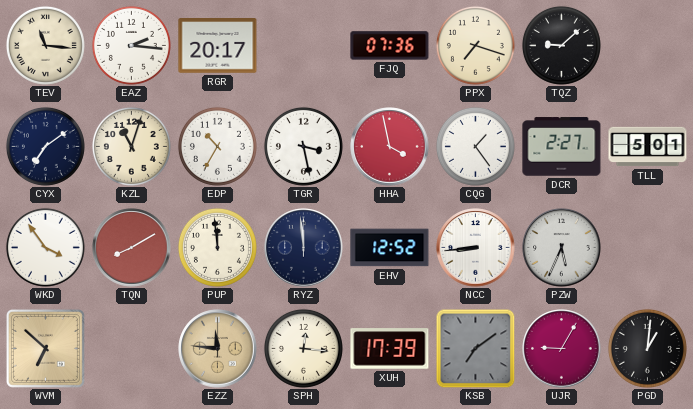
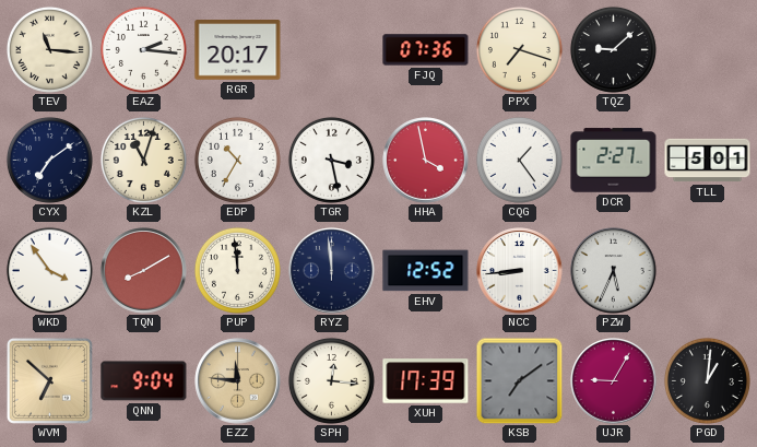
QNN: none -> 9:04 (144, 381)
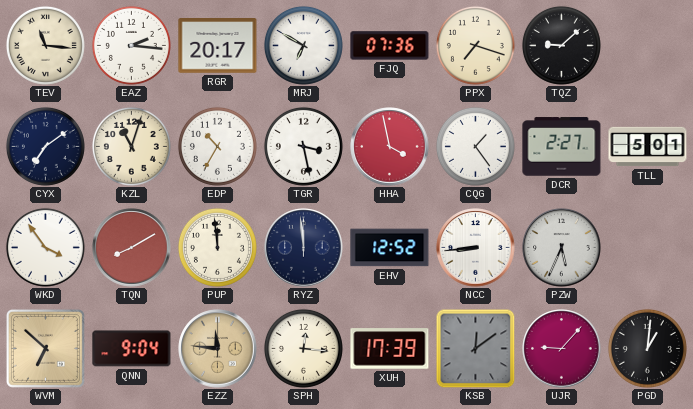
MRJ: none -> 6:50 (303, 45)
KSB: 7:09 -> 12:09 (475, 348)
UJR: 9:05 -> 9:07 (562, 349)
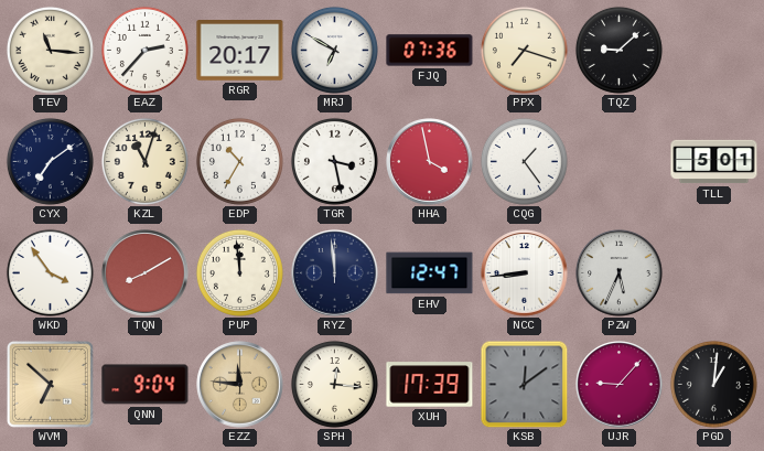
EAZ: 2:16 -> 2:37 (144, 50)
DCR: 2:27 -> none (562, 147)
EHV: 12:52 -> 12:47 (430, 273)
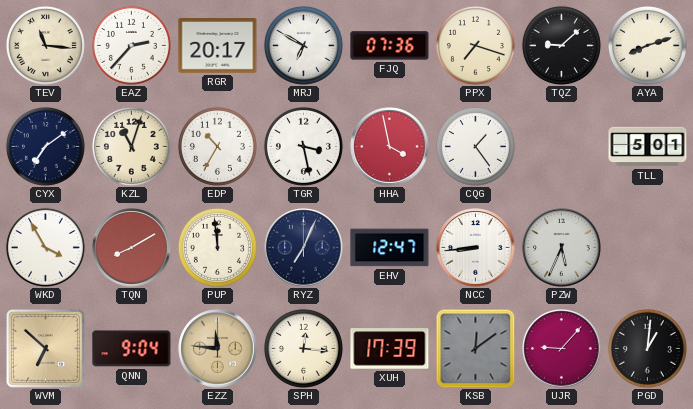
AYA: none -> 8:12 (647, 45)
WKD: 3:54 -> 3:55 (45, 247)
RYZ: 11:59 -> 7:04 (304, 248)
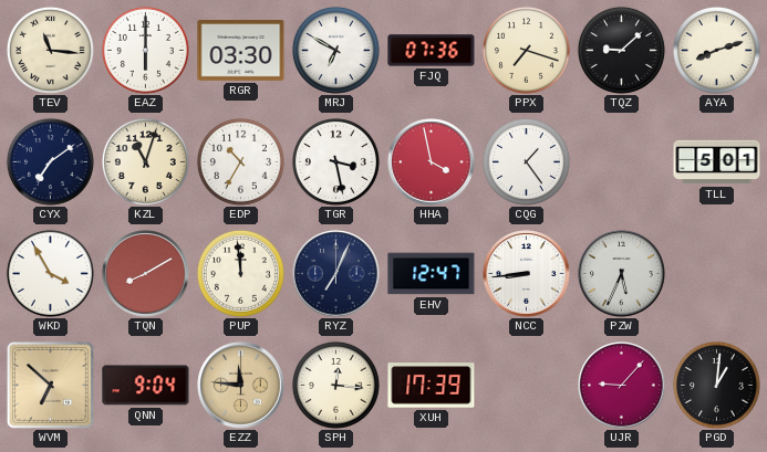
EAZ: 2:37 -> 6:00 (145, 50)
RGR: 20:17 -> 03:30 (241, 51)
KSB: 12:09 -> none (475, 348)
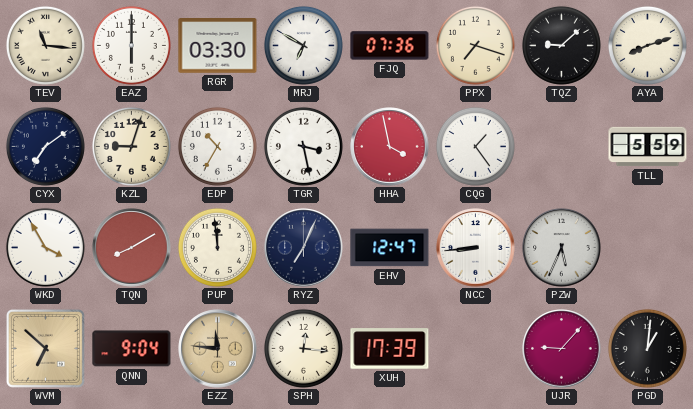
KZL: 11:03 -> 9:03 (131, 146)
TLL: 5:01 -> 5:59 (648, 147)
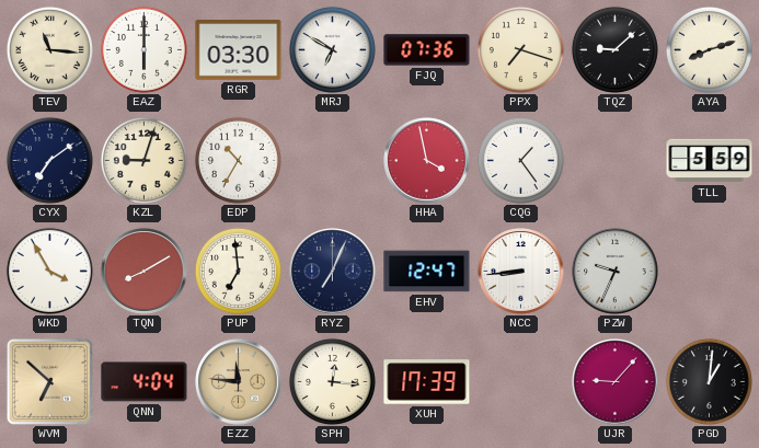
TGR: 3:28 -> none (303, 146)
PUP: 11:59 -> 6:59 (238, 271)
PZW: 5:34 -> 9:34 (616, 272)
QNN: 9:04 -> 4:04 (145, 382)
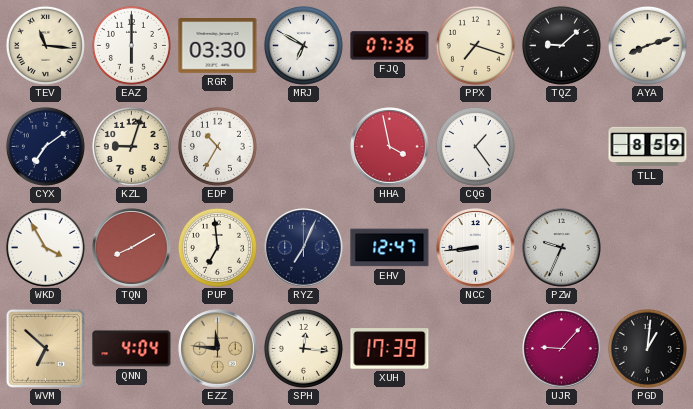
TLL: 5:59 -> 8:59 (648, 147)
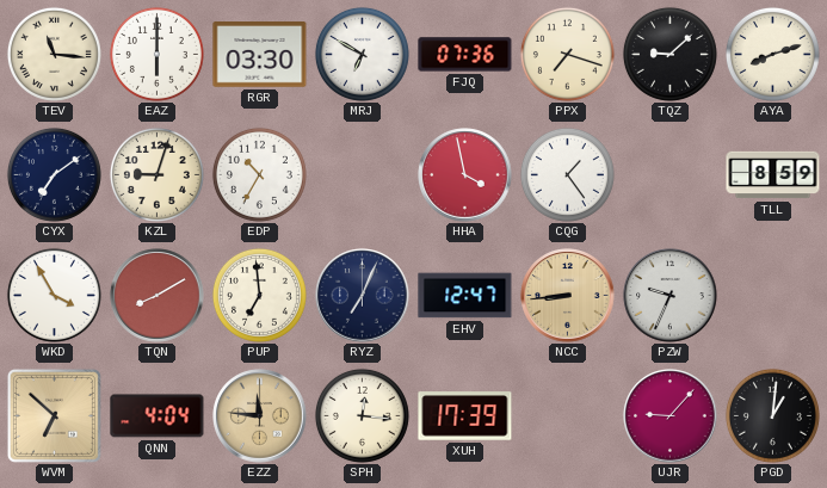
NCC dial: white -> champagne (568, 296)
